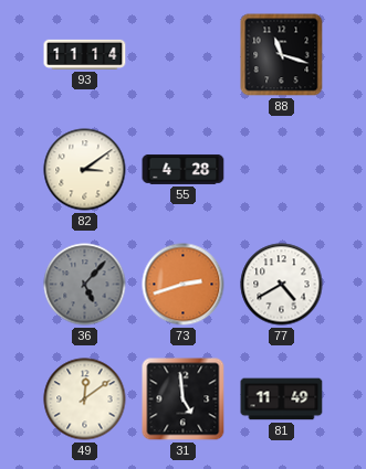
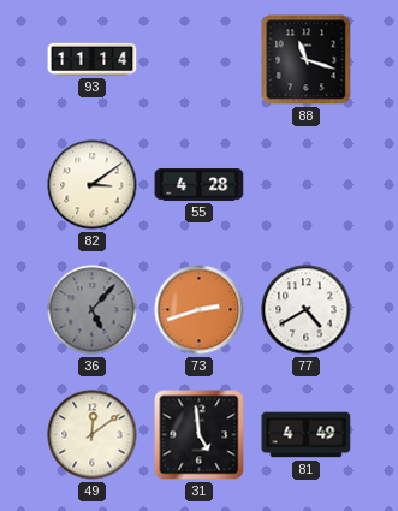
81: 11:49 -> 4:49 (307, 435)
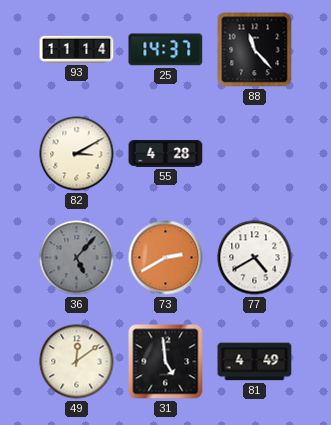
25: none -> 14:37 (166, 50)
88: 11:18 -> 11:23 (255, 50)
82: 3:09 -> 3:10 (77, 154)
73: 2:42 -> 2:40 (166, 258)
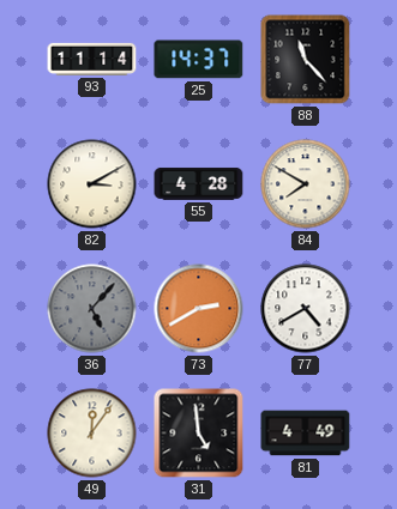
84: none -> 7:50 (306, 184)
49: 12:09 -> 12:06 (92, 434)
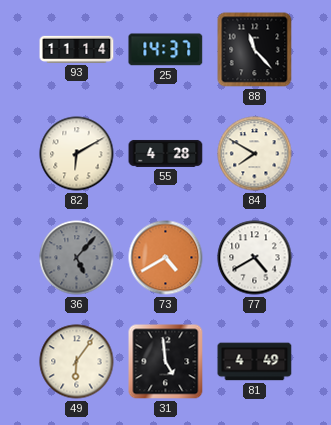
82: 3:10 -> 6:10 (77, 154)
73: 2:40 -> 4:40 (166, 258)
49: 12:06 -> 6:06 (77, 362)
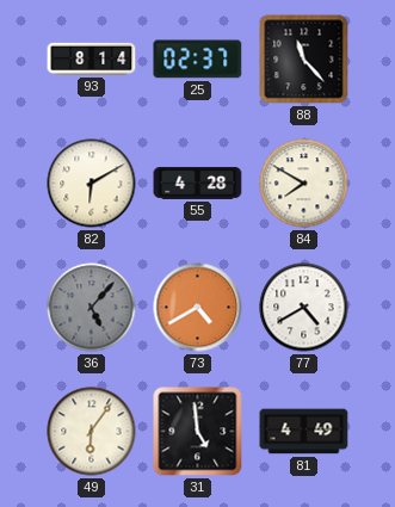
93: 11:14 -> 8:14 (92, 58)
25: 14:37 -> 02:37 (198, 60)
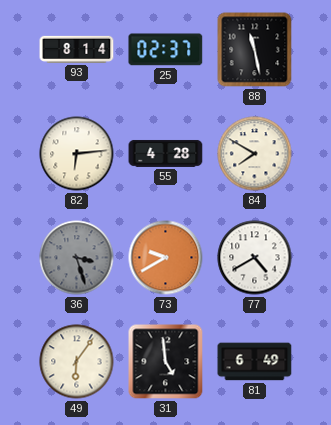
88: 11:23 -> 11:28 (255, 50)
82: 6:10 -> 6:14 (77, 154)
36: 5:07 -> 3:27 (77, 258)
73: 4:40 -> 9:40 (166, 258)
81: 4:49 -> 6:49 (255, 362)
